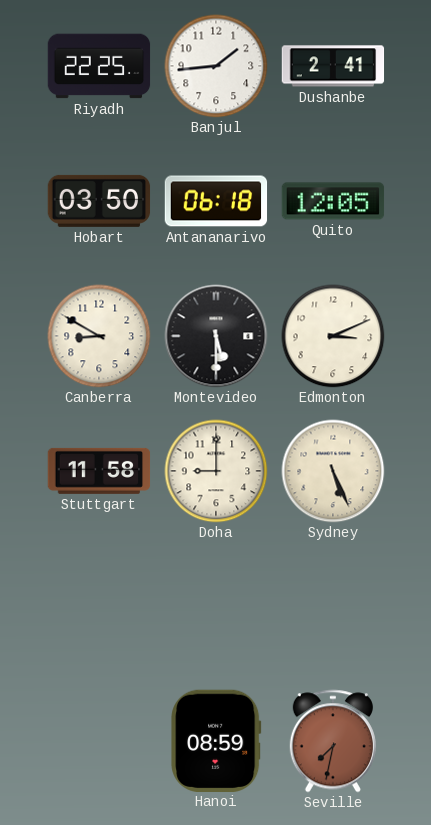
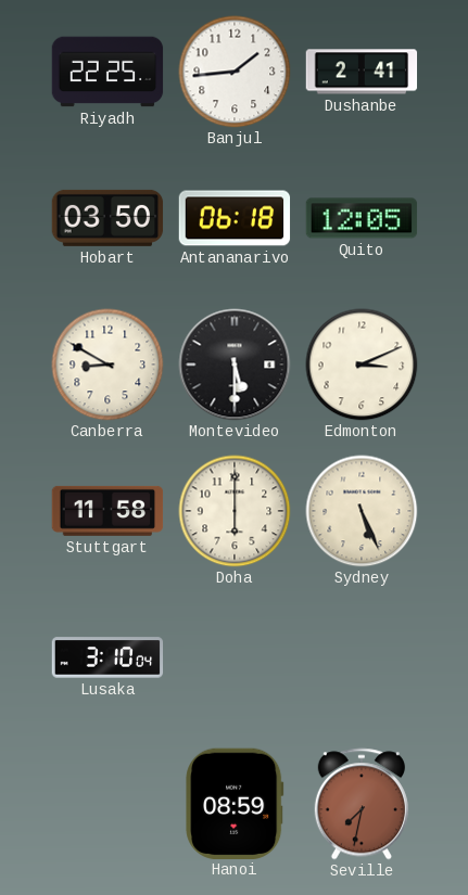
Doha: 9:00 -> 6:00 (235, 511)
Lusaka: none -> 3:10 (107, 657)
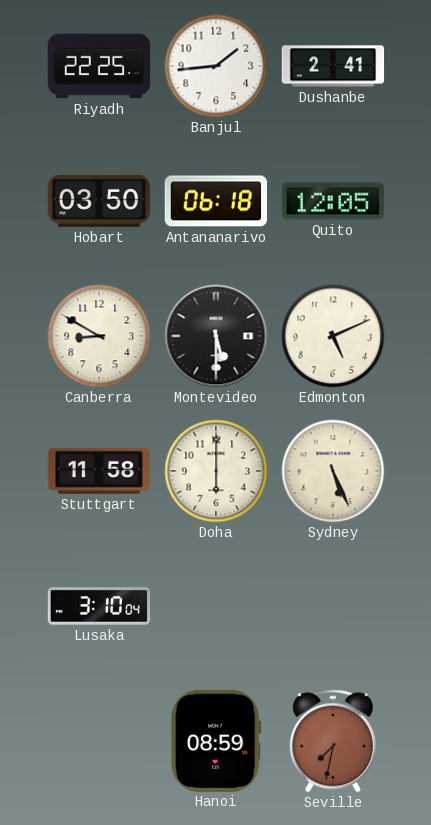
Edmonton: 3:11 -> 5:11 (333, 336)
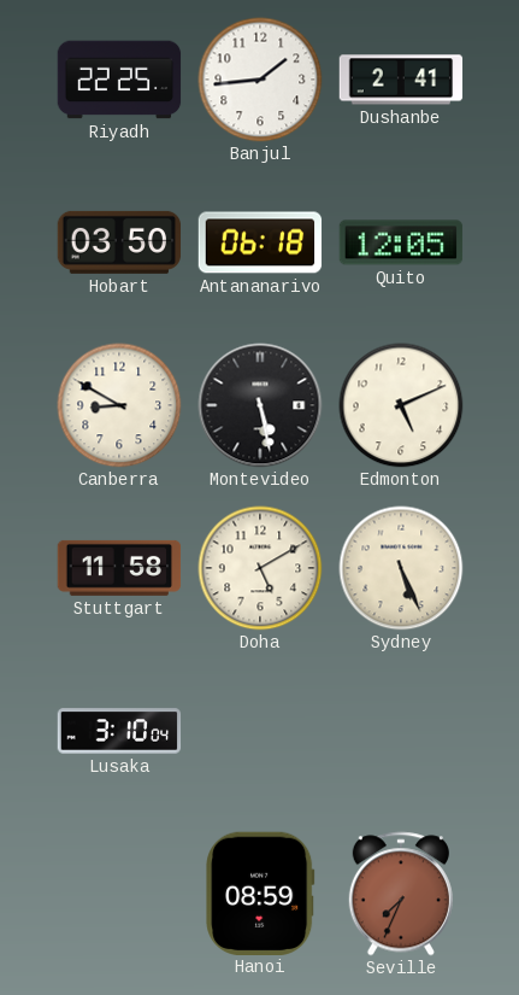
Montevideo: 5:30 -> 5:28 (260, 405)
Doha: 6:00 -> 5:10 (260, 568)
Seville: 7:32 -> 7:34 (401, 894)
